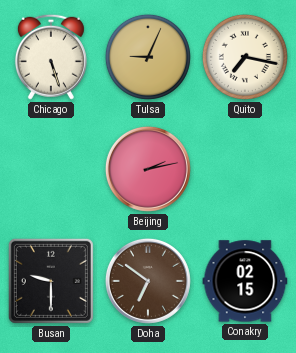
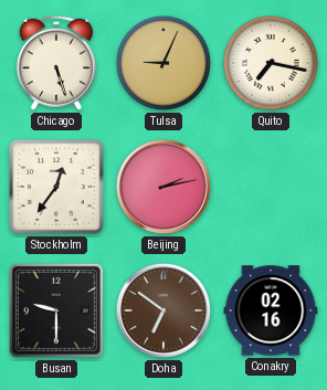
Stockholm: none -> 12:36 (56, 187)
Conakry: 02:15 -> 02:16 (271, 310)
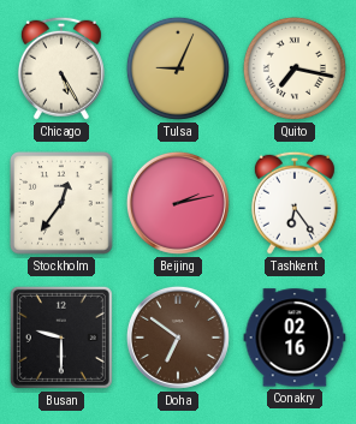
Chicago: 5:27 -> 5:25 (61, 68)
Tashkent: none -> 6:24 (295, 203)
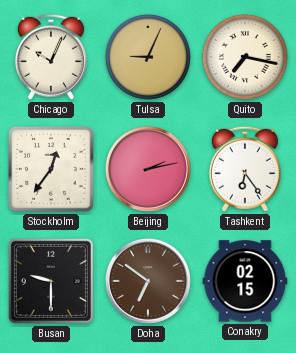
Chicago: 5:25 -> 10:04 (51, 57)
Conakry: 02:16 -> 02:15 (245, 281)
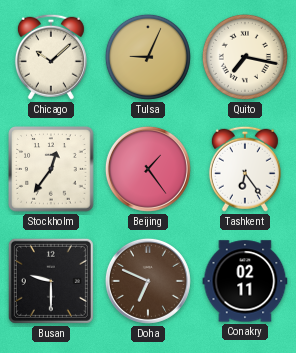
Chicago: 10:04 -> 10:08 (51, 57)
Beijing: 2:13 -> 1:24 (148, 169)
Doha: 6:51 -> 6:49 (148, 281)
Conakry: 02:15 -> 02:11 (245, 281)
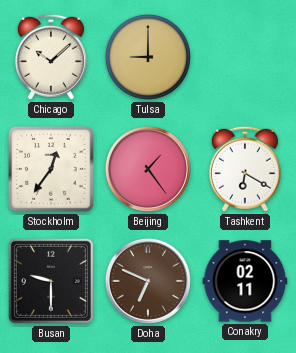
Tulsa: 9:04 -> 9:00 (148, 57)
Quito: 7:17 -> none (245, 57)
Tashkent: 6:24 -> 6:20 (245, 169)
